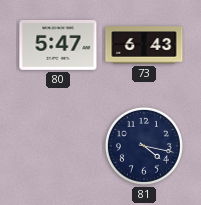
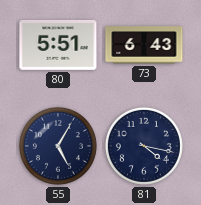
80: 5:47 -> 5:51 (58, 45)
55: none -> 5:05 (58, 146)
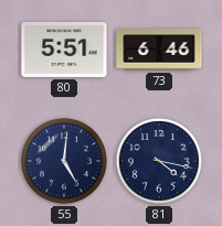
73: 6:43 -> 6:46 (159, 50)
55: 5:05 -> 5:01 (64, 161)
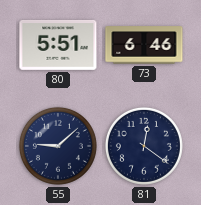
55: 5:01 -> 9:08 (58, 146)
81: 4:17 -> 12:21 (144, 146)
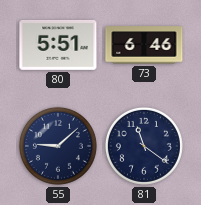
81: 12:21 -> 11:21 (144, 146)
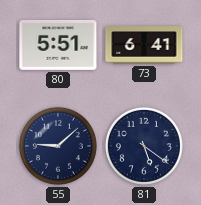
73: 6:46 -> 6:41 (144, 45)
81: 11:21 -> 5:21 (144, 146)
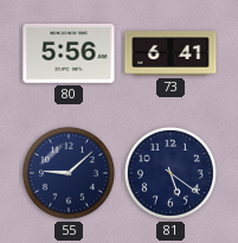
80: 5:51 -> 5:56 (69, 53)
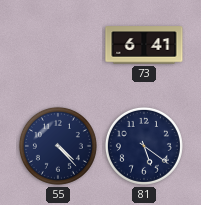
80: 5:56 -> none (69, 53)
55: 9:08 -> 4:23 (58, 146)
